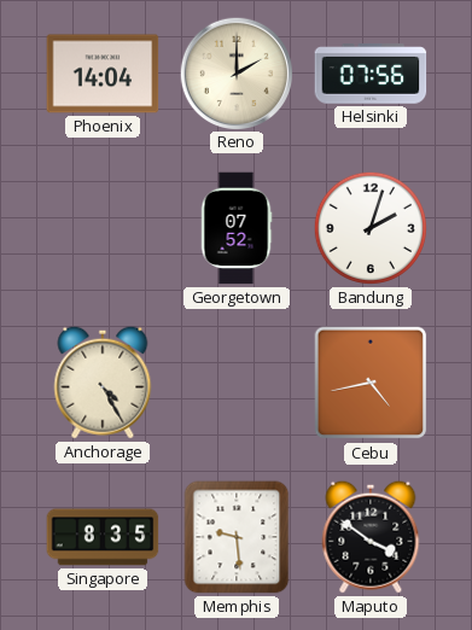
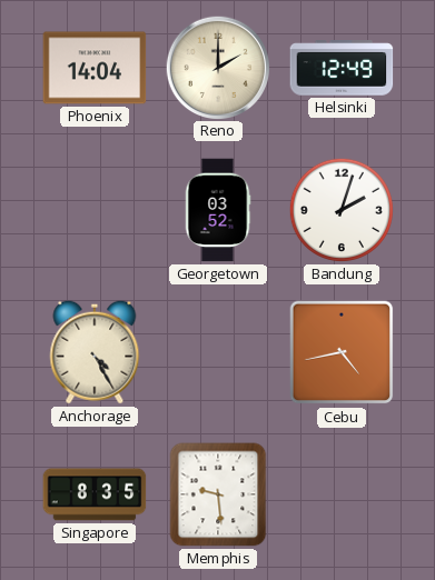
Helsinki: 07:56 -> 12:49 (342, 68)
Georgetown: 07:52 -> 03:52 (218, 210)
Maputo: 3:51 -> none (371, 537)
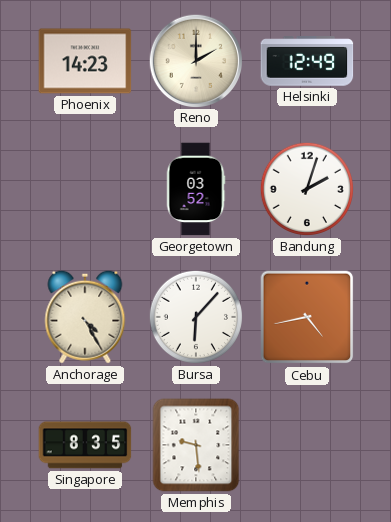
Phoenix: 14:04 -> 14:23 (85, 61)
Bursa: none -> 6:07 (196, 317)
